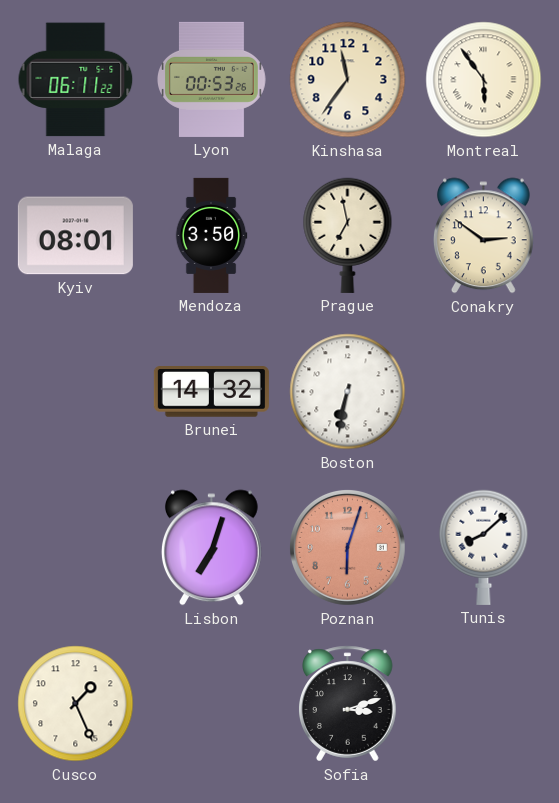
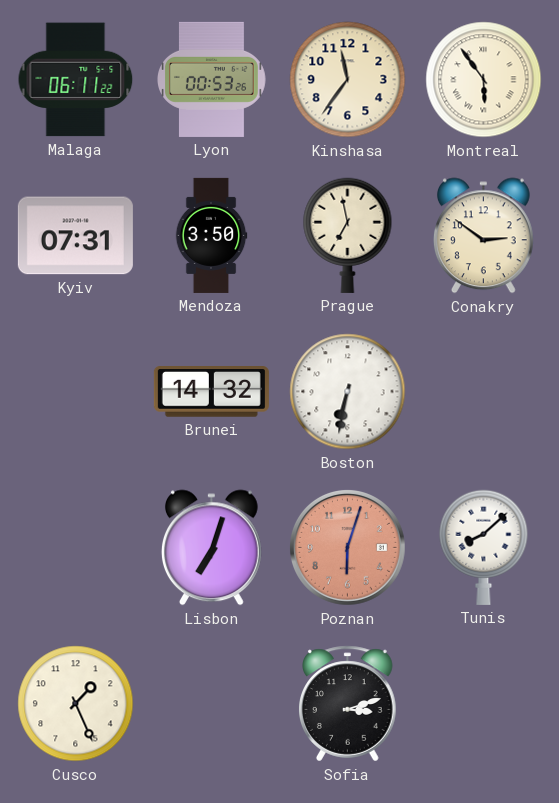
Kyiv: 08:01 -> 07:31 (75, 236)
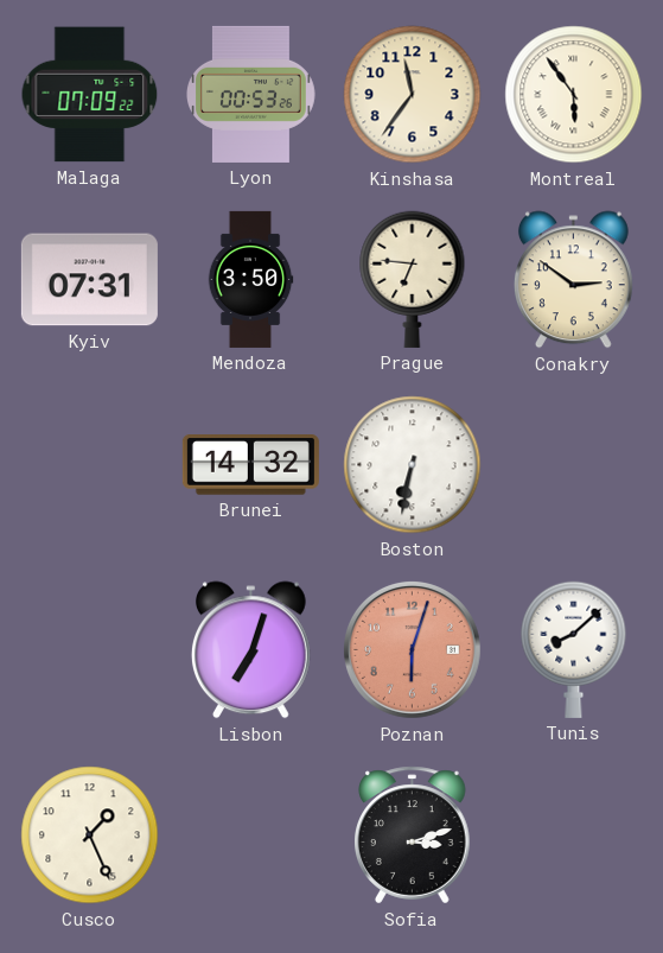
Malaga: 06:11 -> 07:09 (90, 95)
Prague: 6:58 -> 6:46 (413, 279)
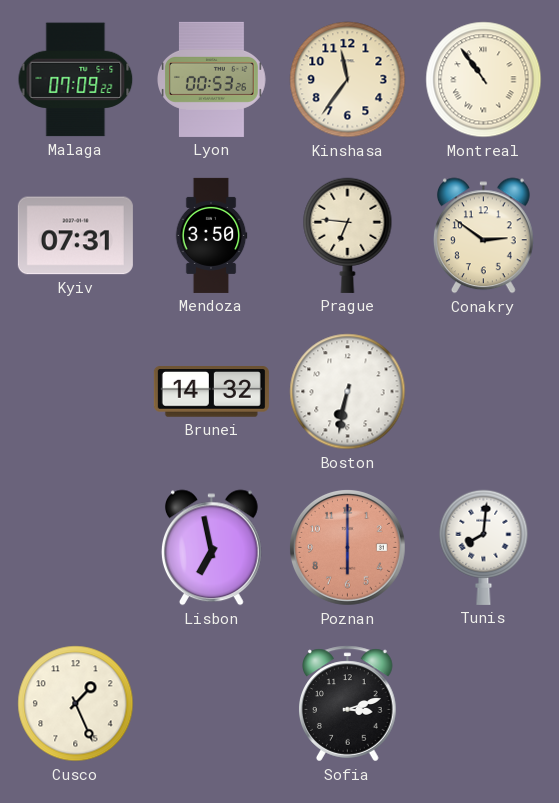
Montreal: 5:54 -> 10:54 (484, 80)
Lisbon: 7:03 -> 6:58 (211, 548)
Poznan: 6:03 -> 6:00 (347, 547)
Tunis: 8:08 -> 8:01 (484, 547)
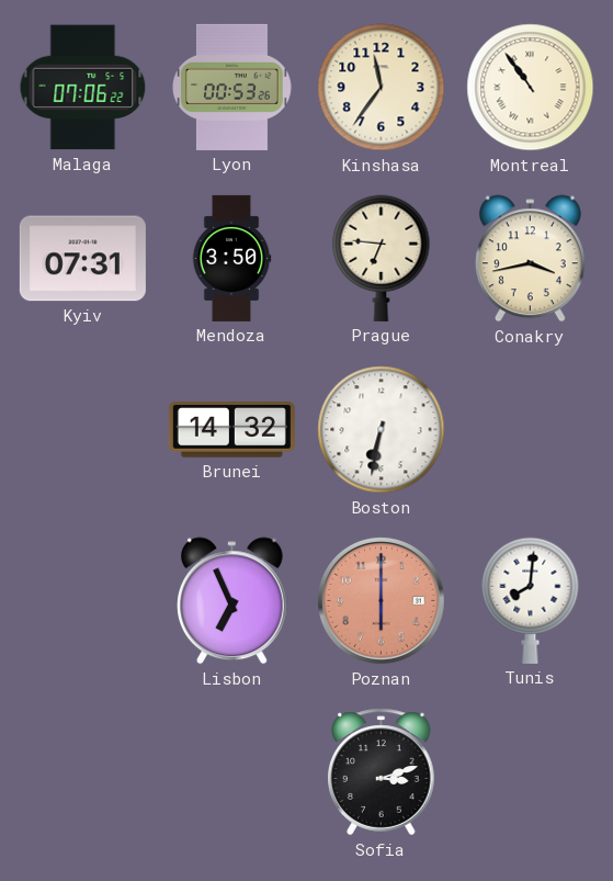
Malaga: 07:09 -> 07:06 (83, 88)
Conakry: 2:51 -> 3:43 (530, 259)
Lisbon: 6:58 -> 6:56 (231, 601)
Cusco: 1:26 -> none (76, 704)
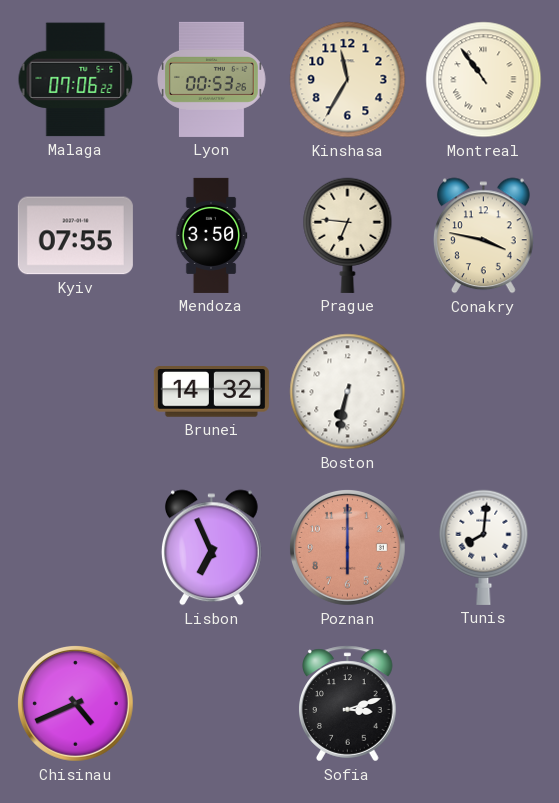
Kinshasa: 11:36 -> 11:35 (348, 80)
Kyiv: 07:31 -> 07:55 (75, 236)
Conakry: 3:43 -> 3:47 (483, 236)
Chisinau: none -> 4:41 (75, 703)
